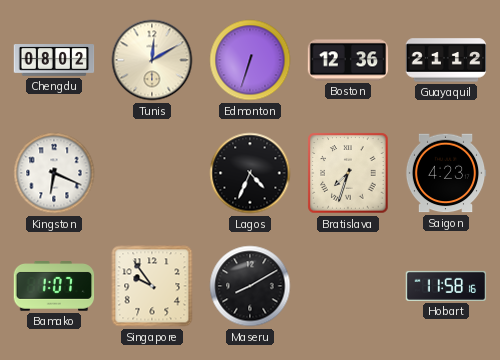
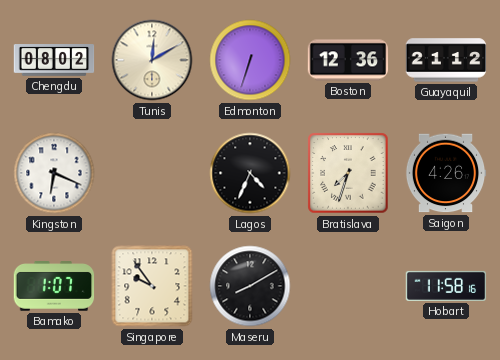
Saigon: 4:23 -> 4:26 (446, 173)
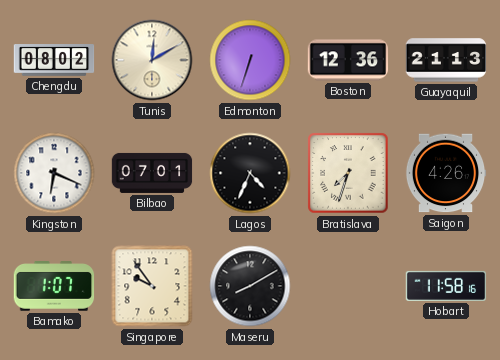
Guayaquil: 21:12 -> 21:13 (446, 60)
Bilbao: none -> 07:01 (152, 173)
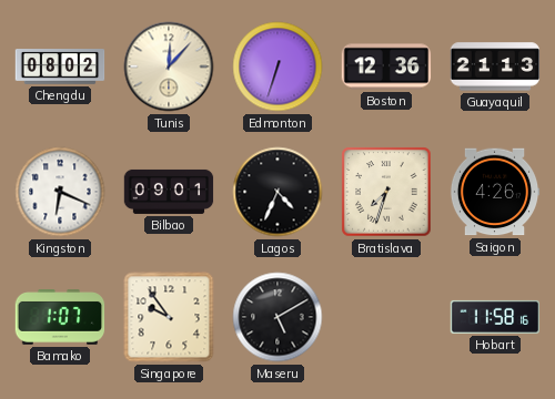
Tunis: 12:10 -> 12:07 (169, 66)
Bilbao: 07:01 -> 09:01 (169, 192)
Maseru: 8:10 -> 5:10 (277, 317)
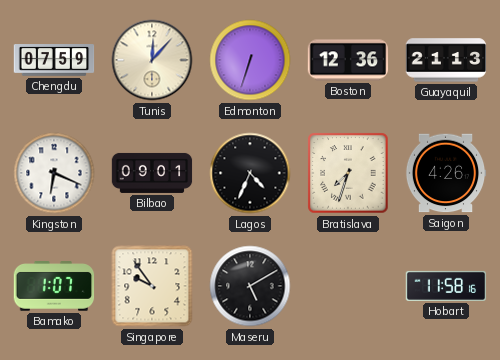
Chengdu: 08:02 -> 07:59 (54, 60)
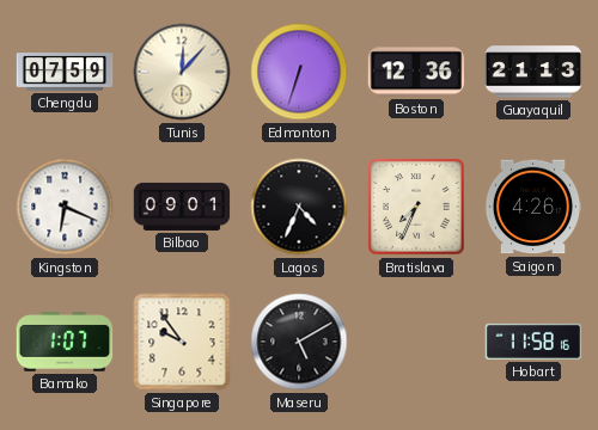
Bratislava: 7:33 -> 7:34 (416, 207)
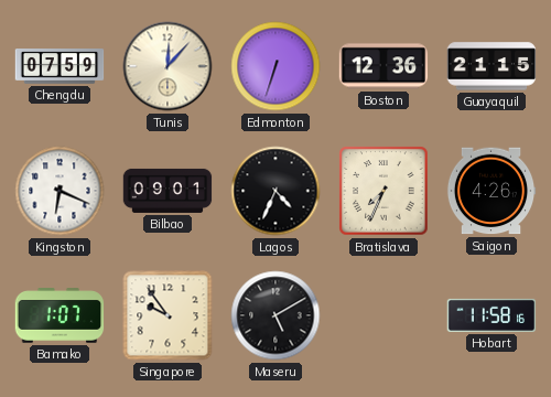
Guayaquil: 21:13 -> 21:15 (491, 66)
